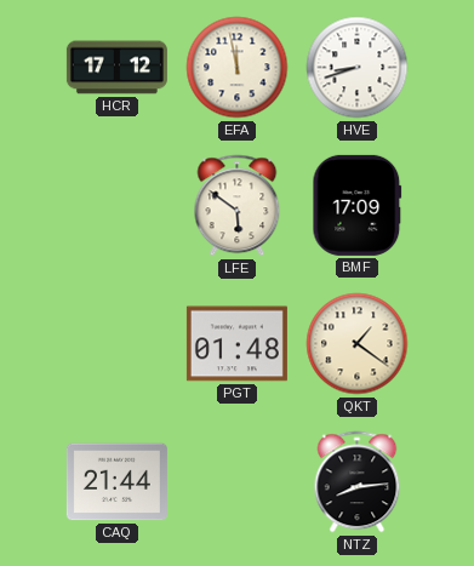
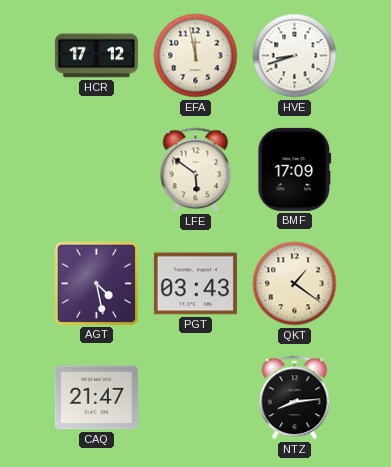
AGT: none -> 4:28 (96, 283)
PGT: 01:48 -> 03:43 (195, 284)
CAQ: 21:44 -> 21:47 (96, 398)
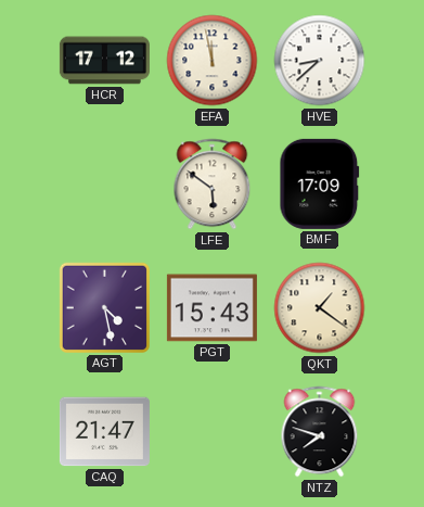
HVE: 8:42 -> 8:38 (320, 61)
PGT: 03:43 -> 15:43 (211, 308)
NTZ: 8:14 -> 7:48 (320, 432)
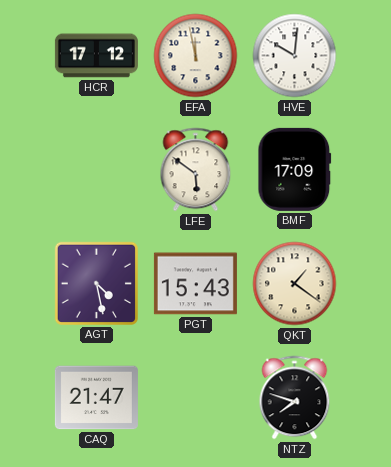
HVE: 8:38 -> 10:01 (295, 56)
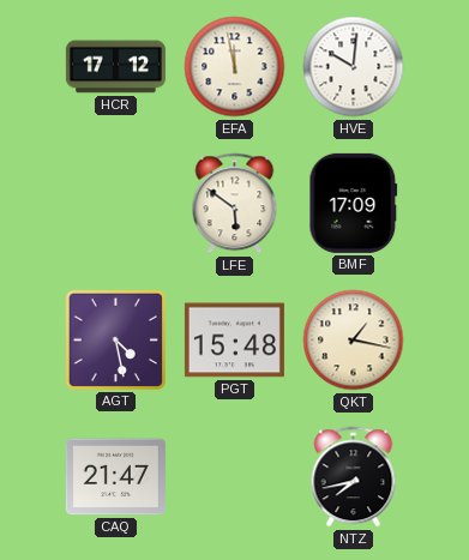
PGT: 15:43 -> 15:48 (234, 341)
QKT: 1:21 -> 1:17 (354, 341)
NTZ: 7:48 -> 7:43 (354, 477)
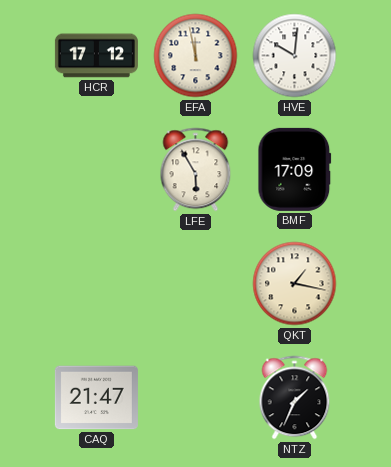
LFE: 5:51 -> 5:55 (196, 170)
AGT: 4:28 -> none (115, 339)
PGT: 15:48 -> none (234, 341)
NTZ: 7:43 -> 1:34 (295, 398)
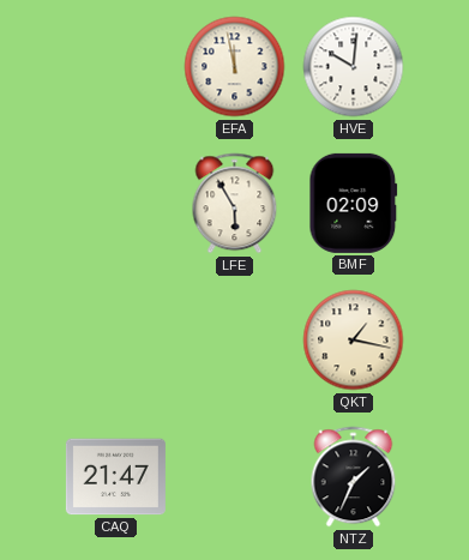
HCR: 17:12 -> none (96, 56)
BMF: 17:09 -> 02:09 (354, 203)
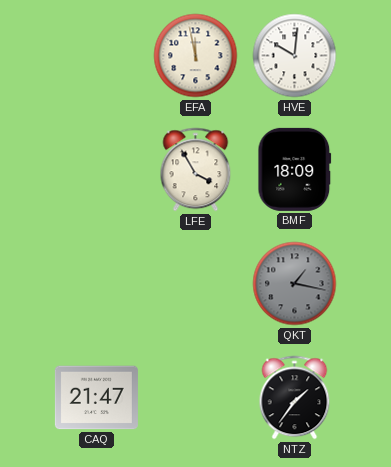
LFE: 5:55 -> 3:55 (196, 170)
BMF: 02:09 -> 18:09 (295, 169)
QKT dial: cream -> grey (295, 284)
NTZ: 1:34 -> 1:36 (295, 398)
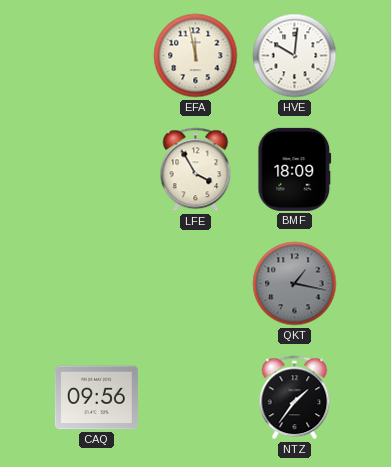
CAQ: 21:47 -> 09:56 (96, 398)
